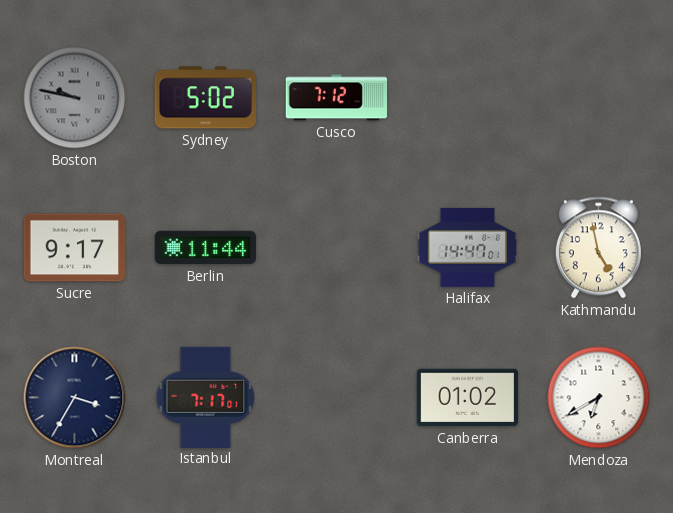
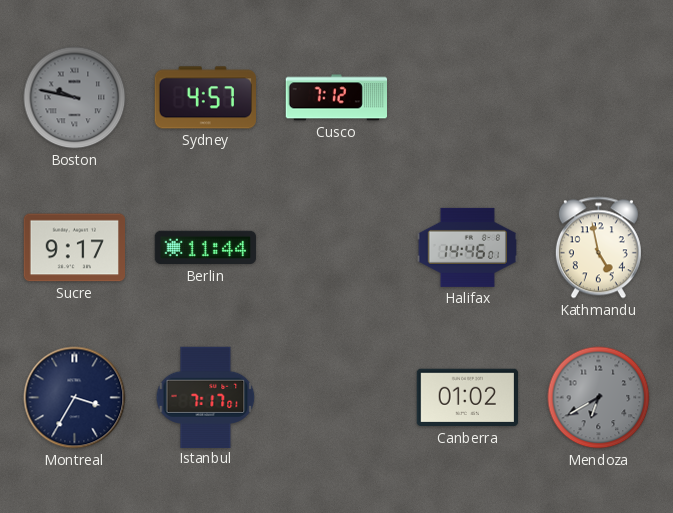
Sydney: 5:02 -> 4:57 (205, 98)
Halifax: 14:47 -> 14:46 (468, 247)
Mendoza dial: white -> grey (599, 398)
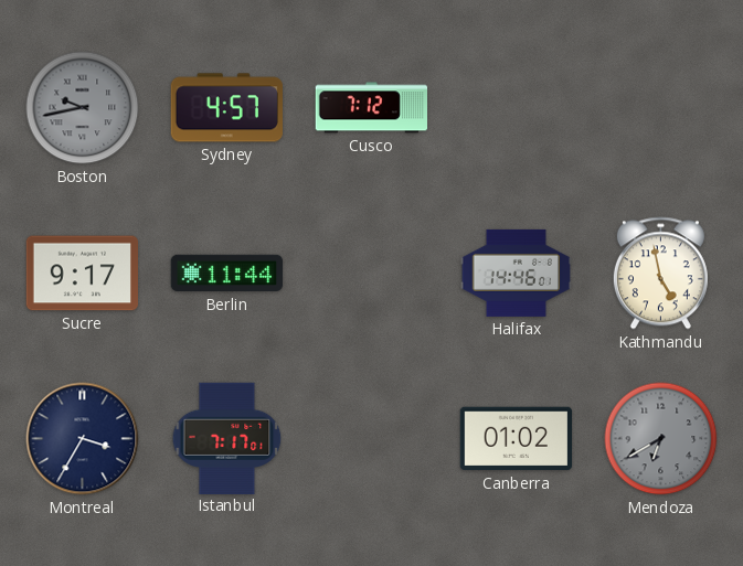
Boston: 9:47 -> 9:43 (83, 108)
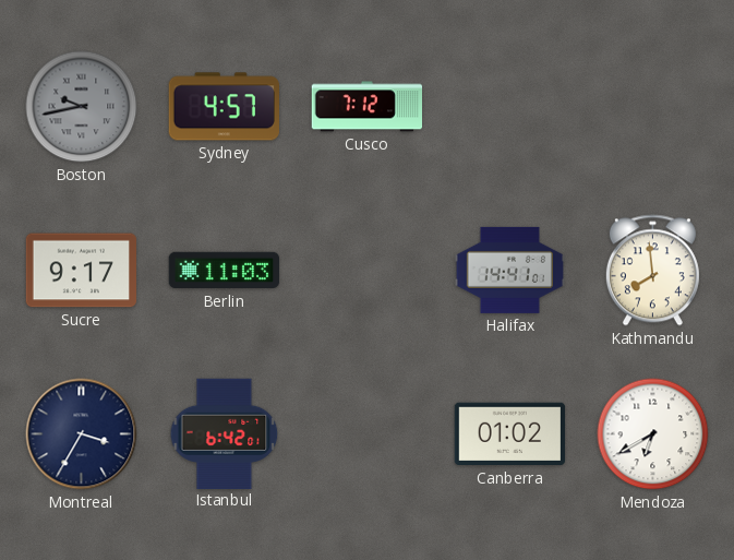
Berlin: 11:44 -> 11:03 (225, 271)
Halifax: 14:46 -> 14:41 (510, 270)
Kathmandu: 4:58 -> 7:59 (652, 271)
Istanbul: 7:17 -> 6:42 (225, 433)
Mendoza dial: grey -> white (653, 434)
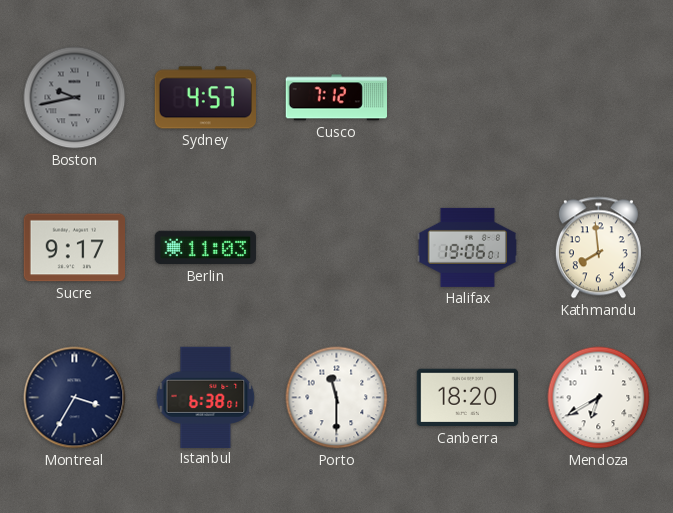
Halifax: 14:41 -> 19:06 (468, 247)
Istanbul: 6:42 -> 6:38 (206, 397)
Porto: none -> 11:30 (337, 398)
Canberra: 01:02 -> 18:20 (468, 398)
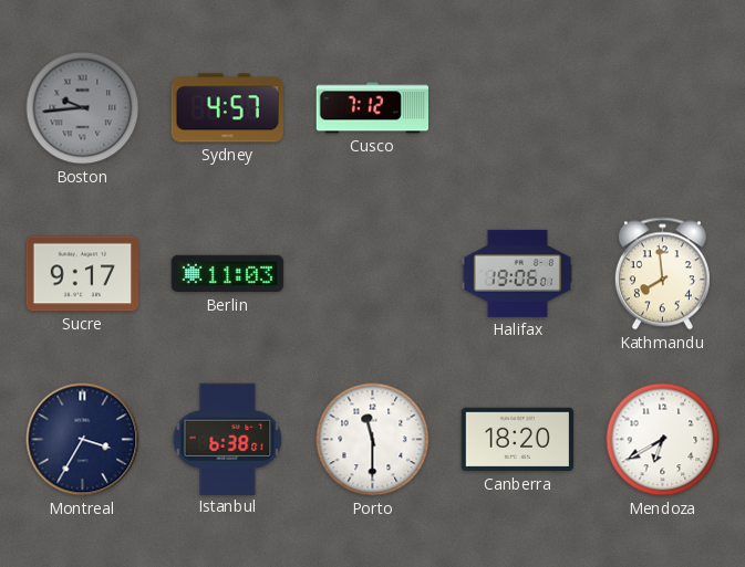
Boston: 9:43 -> 9:44 (83, 108)
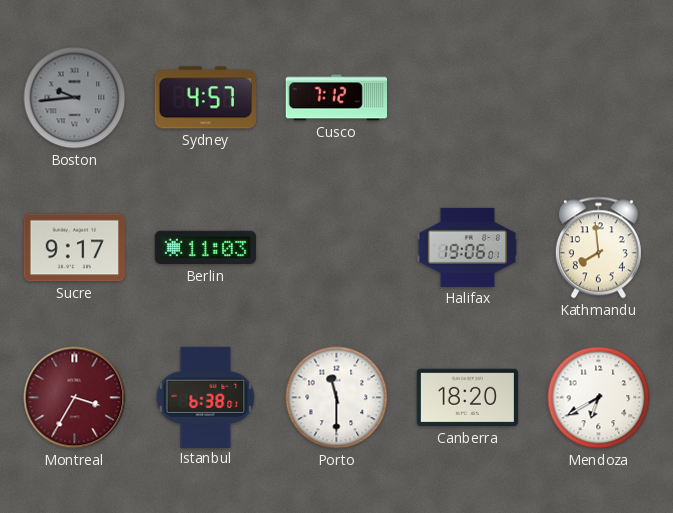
Montreal dial: navy -> burgundy (75, 398)
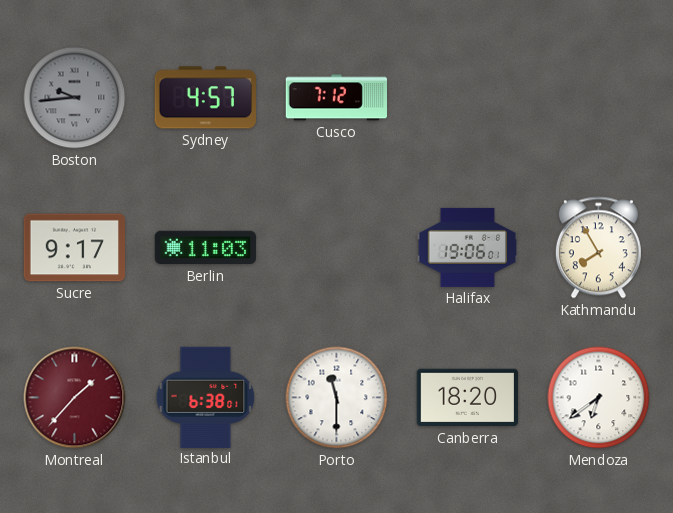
Kathmandu: 7:59 -> 7:55 (598, 248)
Montreal: 3:35 -> 1:37 (75, 398)
Mendoza: 6:40 -> 6:39 (599, 398)
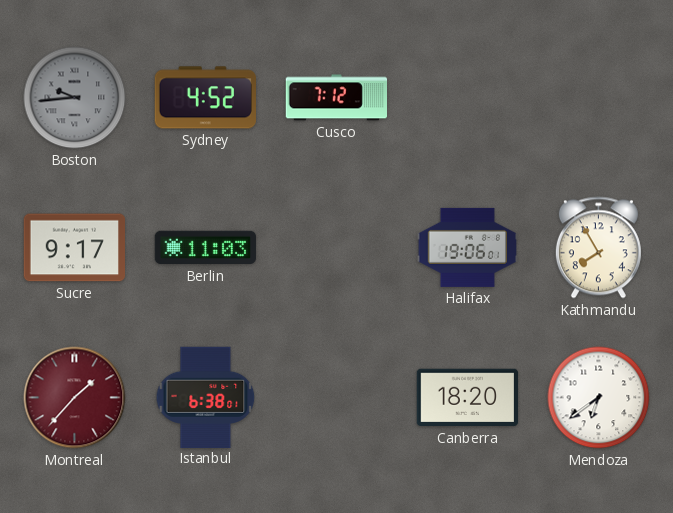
Sydney: 4:57 -> 4:52 (205, 98)
Porto: 11:30 -> none (337, 398)
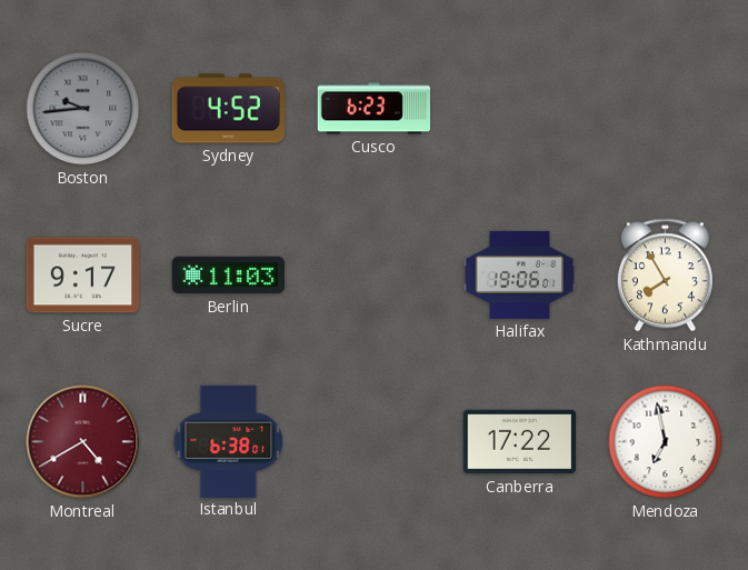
Cusco: 7:12 -> 6:23 (375, 109)
Montreal: 1:37 -> 4:40 (83, 442)
Canberra: 18:20 -> 17:22 (520, 442)
Mendoza: 6:39 -> 6:58 (666, 442)
